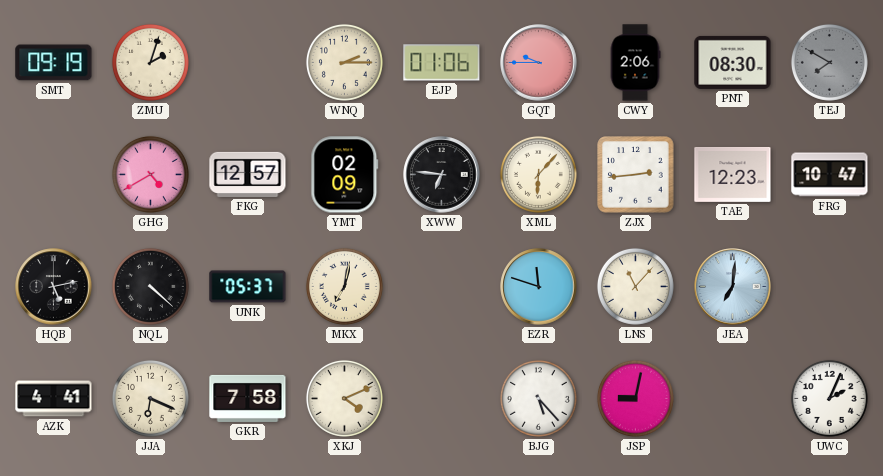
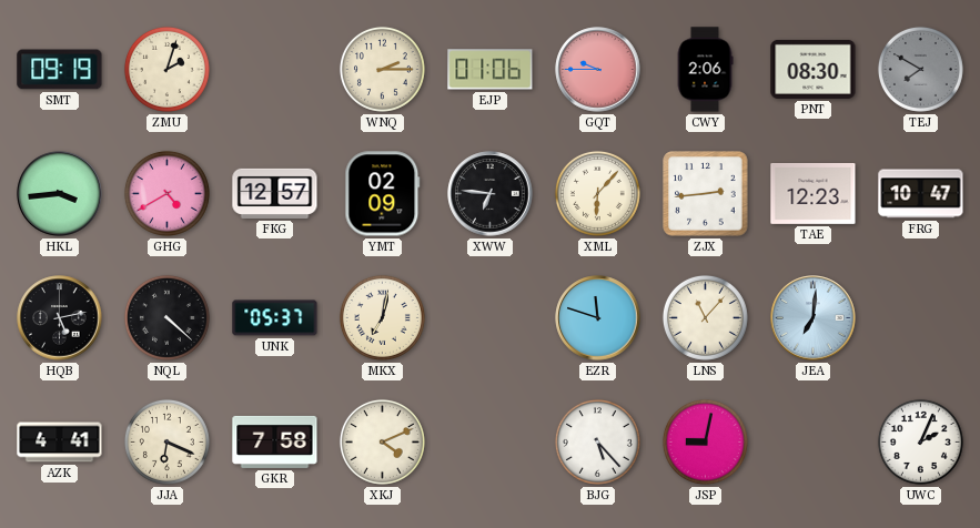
HKL: none -> 3:44 (60, 194)
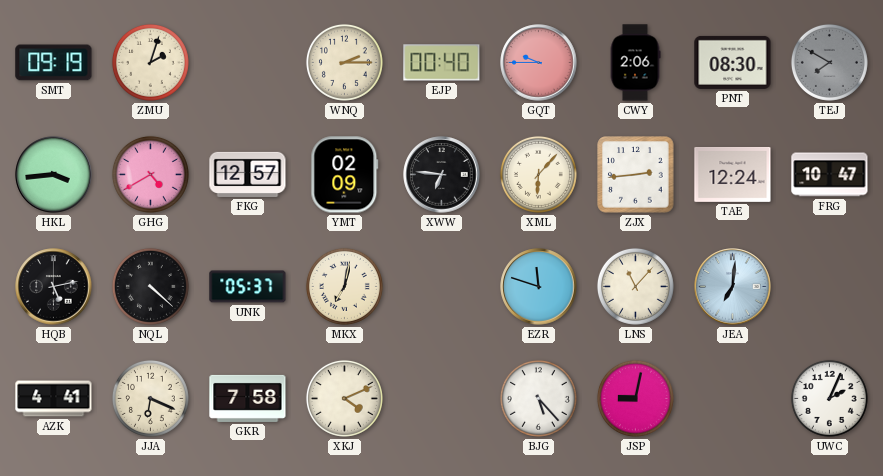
EJP: 01:06 -> 00:40 (442, 63)
TAE: 12:23 -> 12:24 (733, 174)
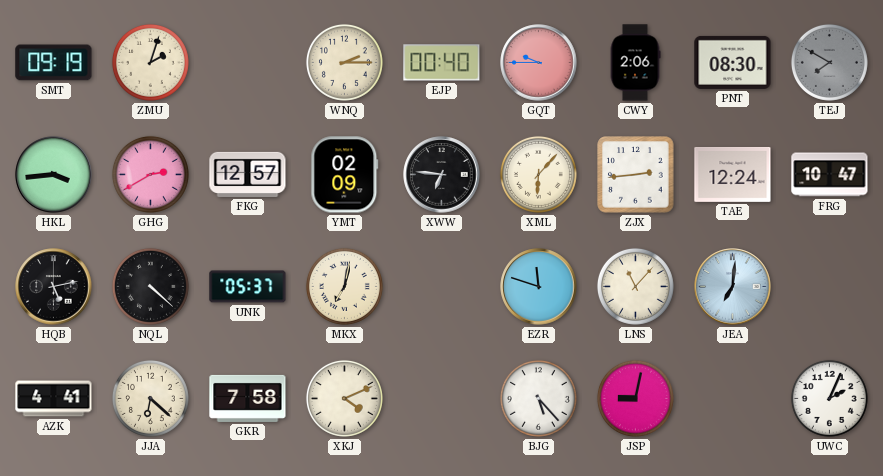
GHG: 4:40 -> 2:40 (150, 174)
JJA: 6:19 -> 6:22 (150, 398)
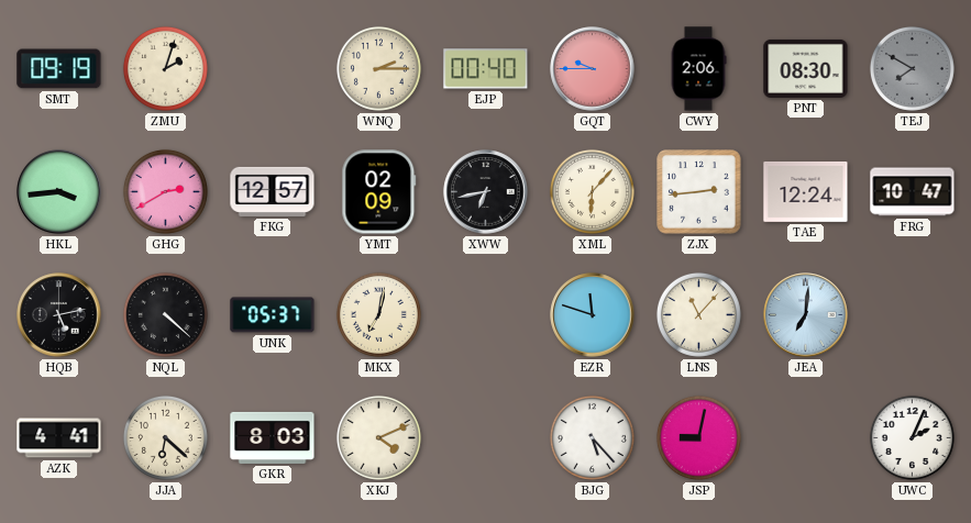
XWW: 6:46 -> 6:43 (486, 192)
GKR: 7:58 -> 8:03 (273, 437)
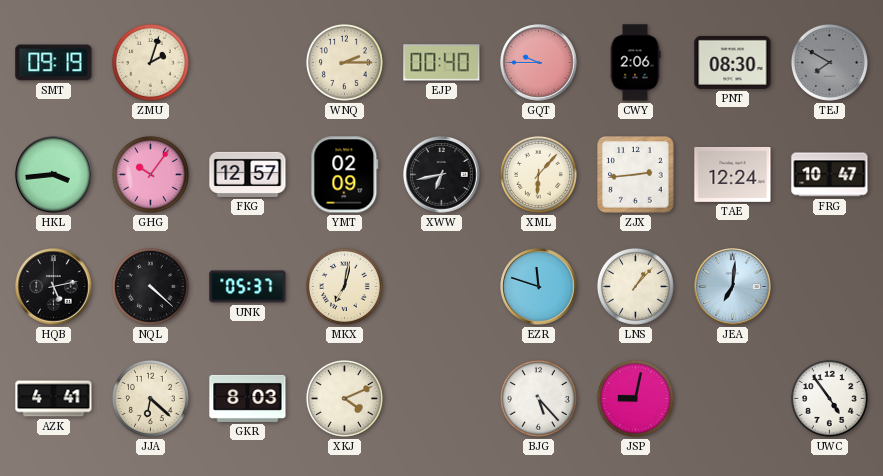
GHG: 2:40 -> 10:06 (150, 174)
LNS: 11:07 -> 1:07 (635, 286)
UWC: 2:04 -> 4:54 (829, 398)
